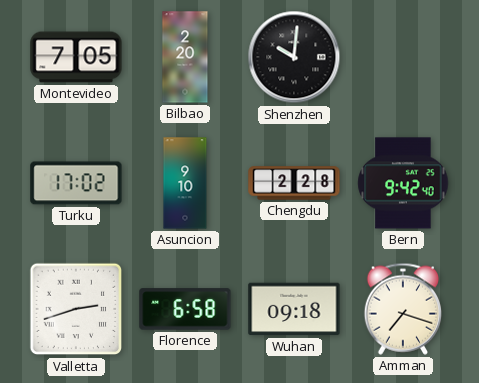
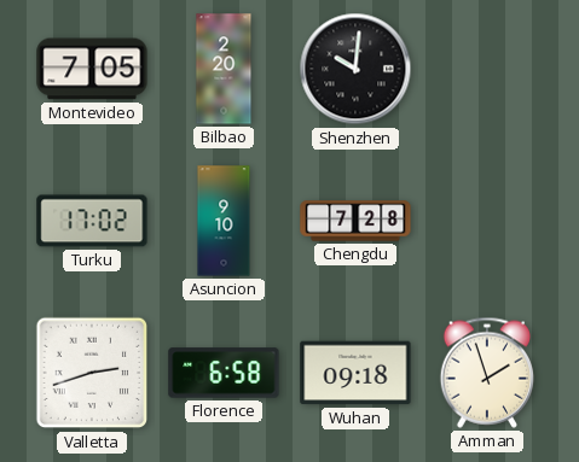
Chengdu: 2:28 -> 7:28 (355, 221)
Bern: 9:42 -> none (403, 183)
Amman: 7:18 -> 1:57 (486, 373)
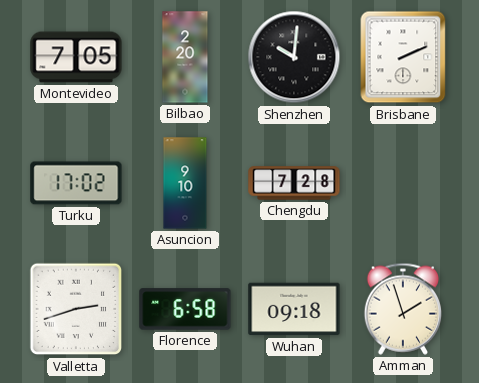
Brisbane: none -> 2:11 (403, 57)
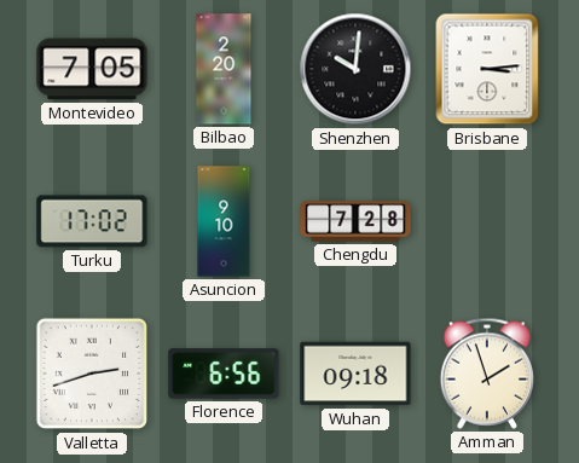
Brisbane: 2:11 -> 3:14 (487, 69)
Florence: 6:58 -> 6:56 (224, 374)
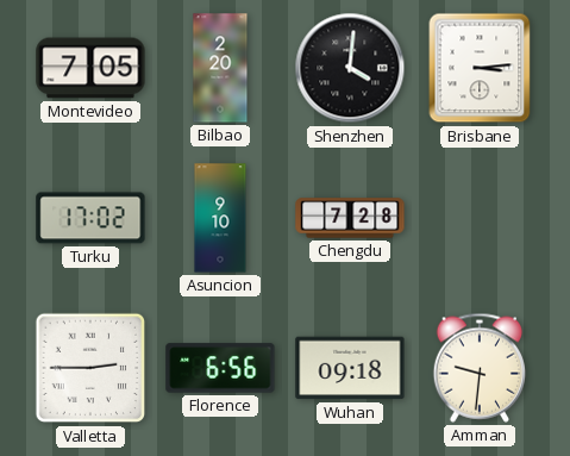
Shenzhen: 10:01 -> 4:01 (350, 68)
Valletta: 2:42 -> 2:45 (90, 368)
Amman: 1:57 -> 9:31 (478, 368)
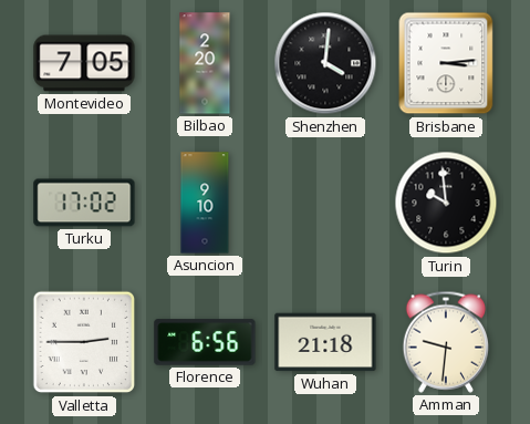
Chengdu: 7:28 -> none (350, 218)
Turin: none -> 9:59 (446, 203)
Wuhan: 09:18 -> 21:18 (325, 342)
